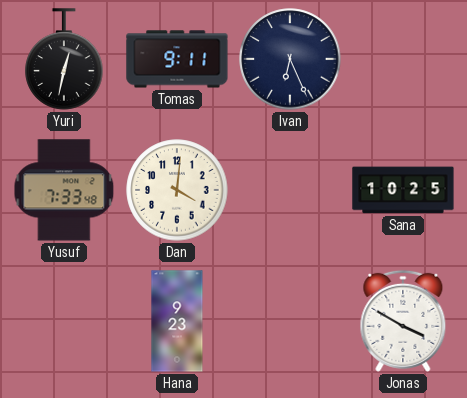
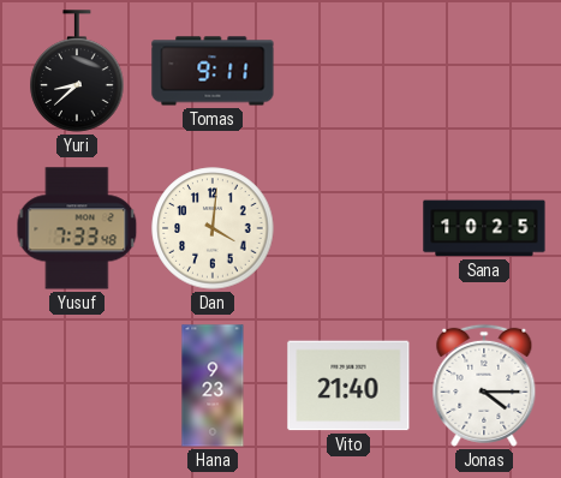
Yuri: 12:32 -> 8:38 (77, 71)
Ivan: 6:26 -> none (290, 59)
Vito: none -> 21:40 (348, 386)
Jonas: 3:50 -> 4:15 (484, 386)
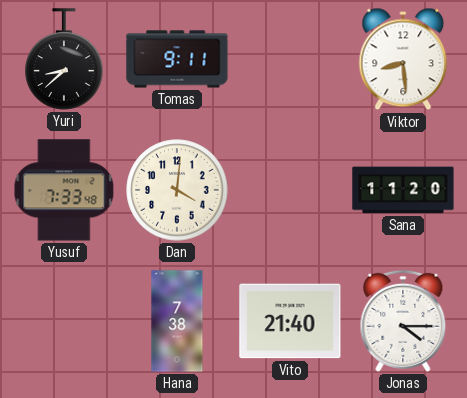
Viktor: none -> 8:29 (403, 59)
Sana: 10:25 -> 11:20 (403, 190)
Hana: 9:23 -> 7:38 (177, 321)
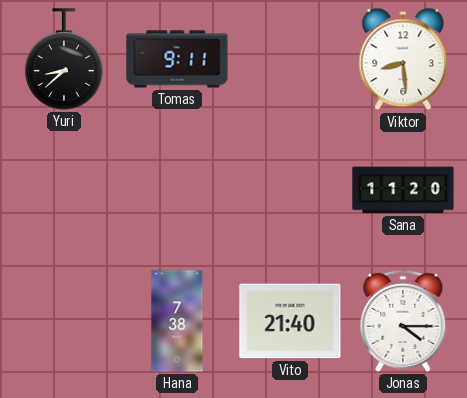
Yusuf: 7:33 -> none (64, 190)
Dan: 4:01 -> none (177, 190)
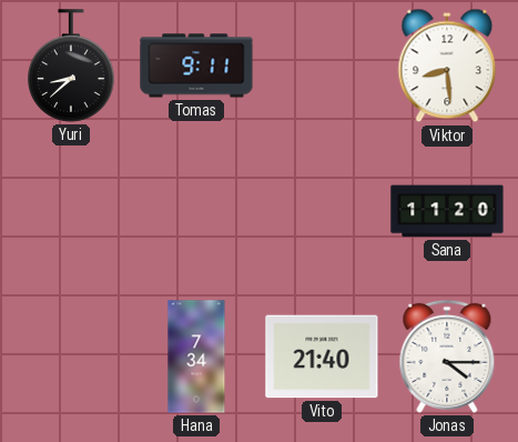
Hana: 7:38 -> 7:34 (196, 356)
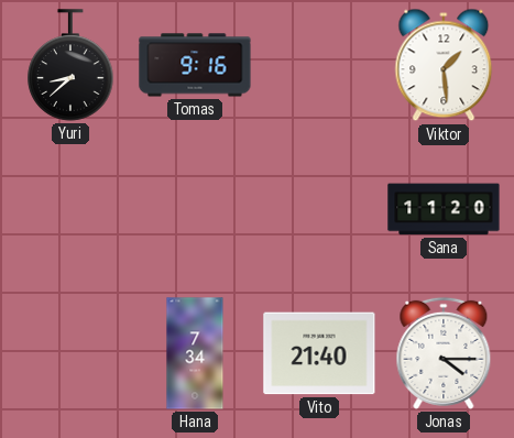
Tomas: 9:11 -> 9:16 (195, 65)
Viktor: 8:29 -> 1:29 (444, 65)
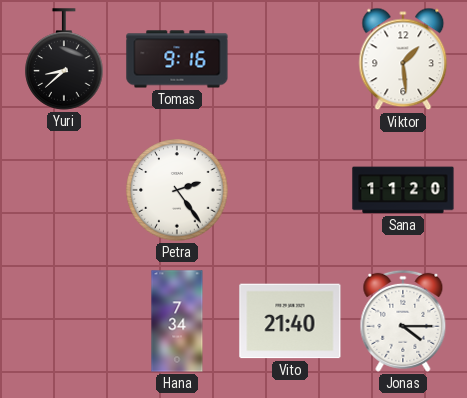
Petra: none -> 2:24 (177, 190)
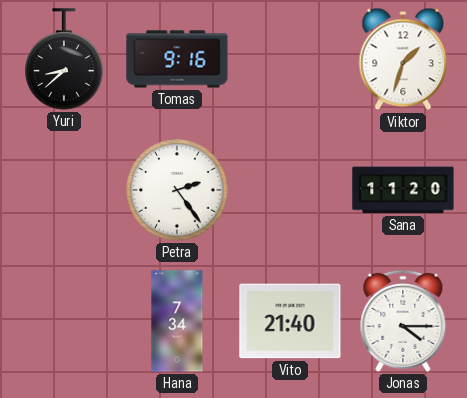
Viktor: 1:29 -> 1:33 (403, 59)
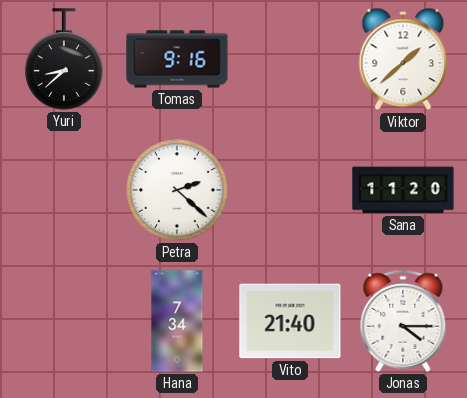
Viktor: 1:33 -> 1:38 (403, 59)
Petra: 2:24 -> 2:22 (177, 190)
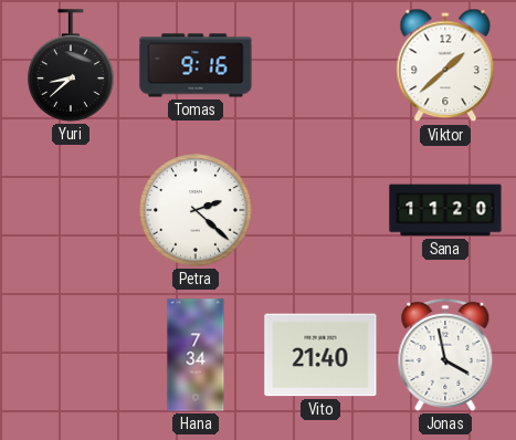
Jonas: 4:15 -> 3:58 (445, 355)
